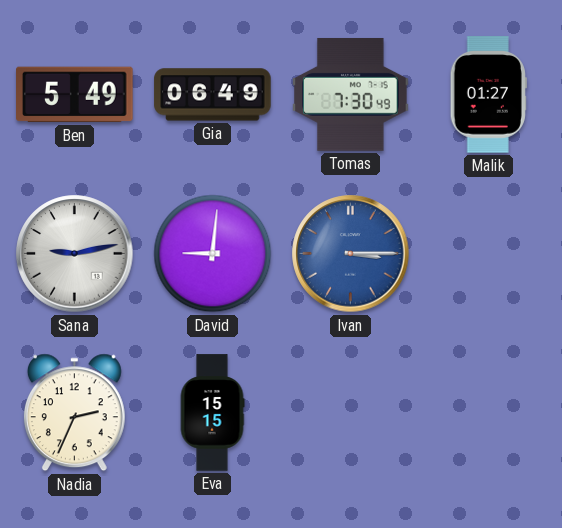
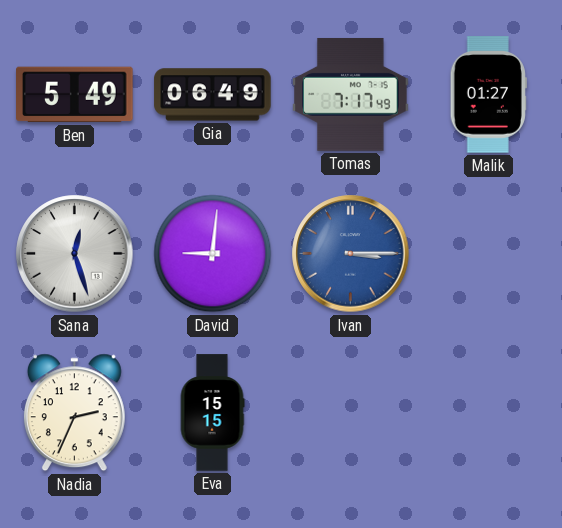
Tomas: 7:30 -> 7:17 (351, 94)
Sana: 9:13 -> 12:27 (75, 254)
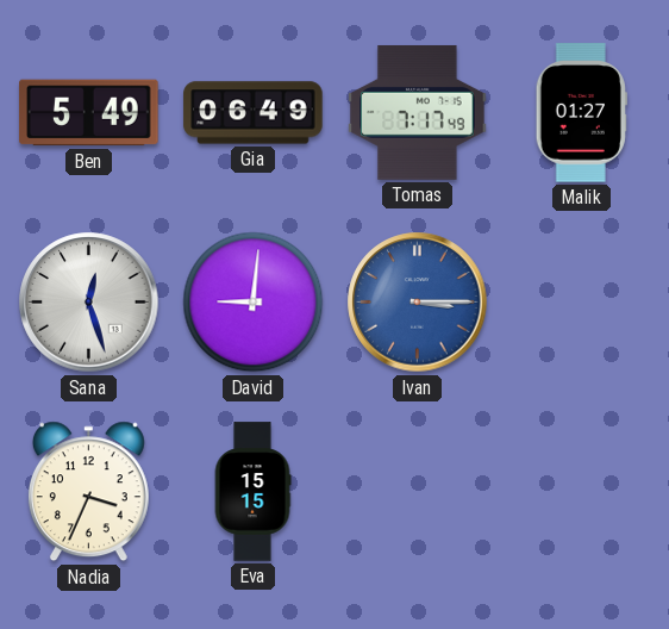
Nadia: 2:34 -> 3:34 (88, 492)
